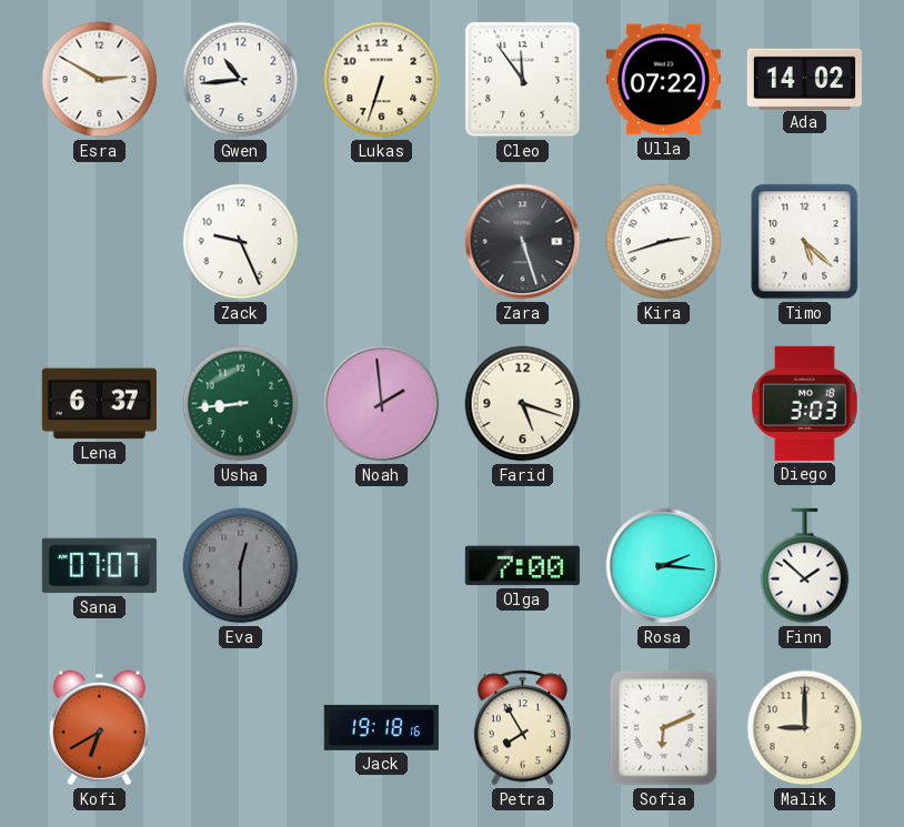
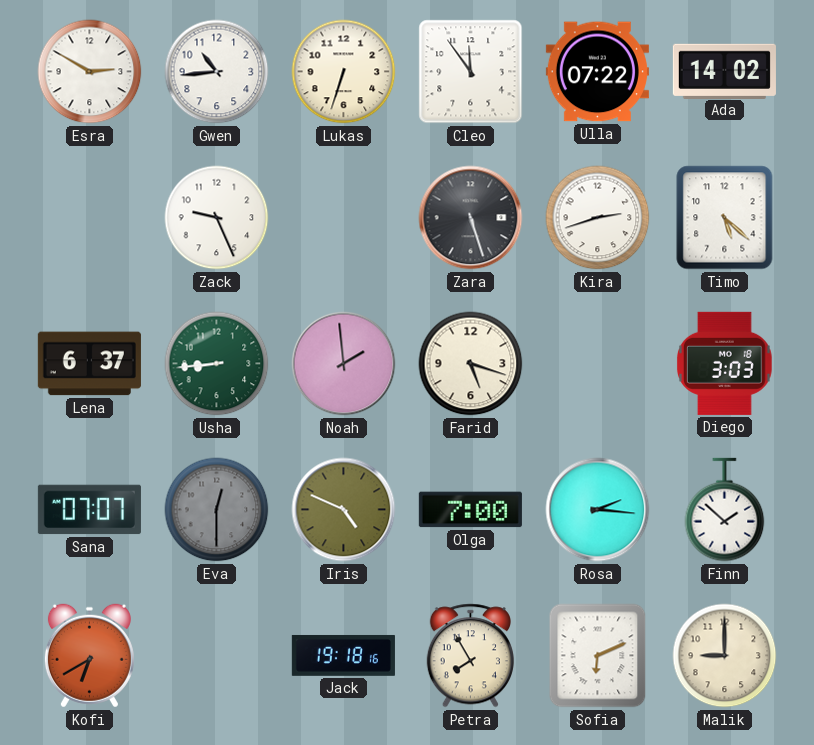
Iris: none -> 4:49 (344, 510)
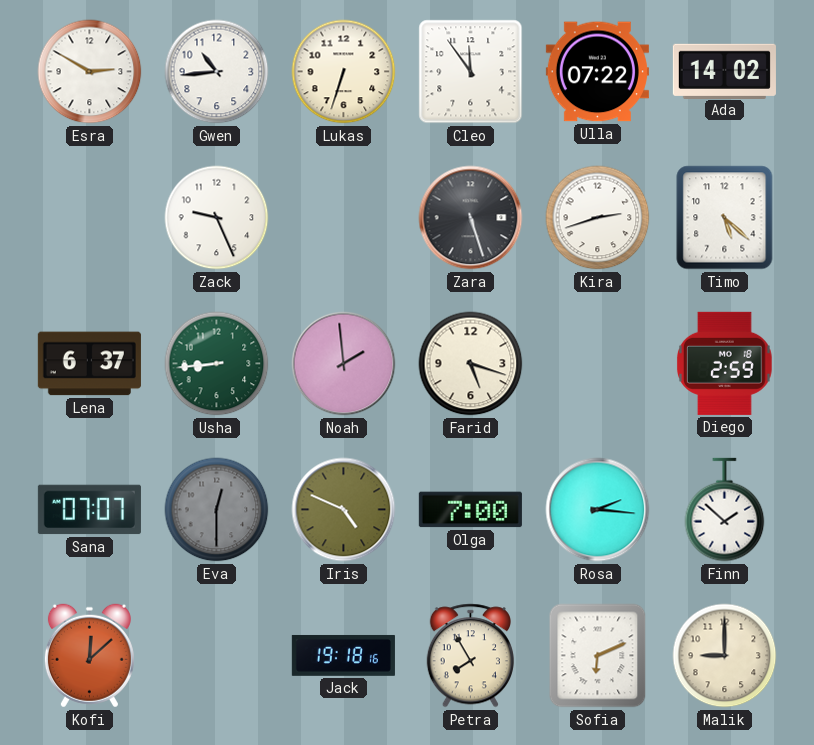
Diego: 3:03 -> 2:59 (724, 363)
Kofi: 6:40 -> 12:08 (89, 656)
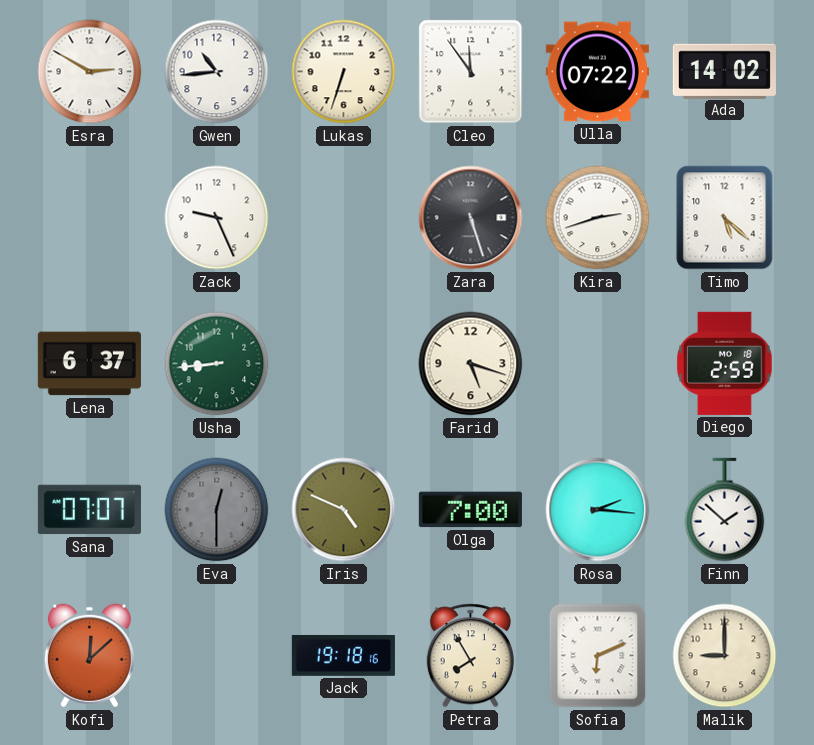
Noah: 1:59 -> none (344, 364)
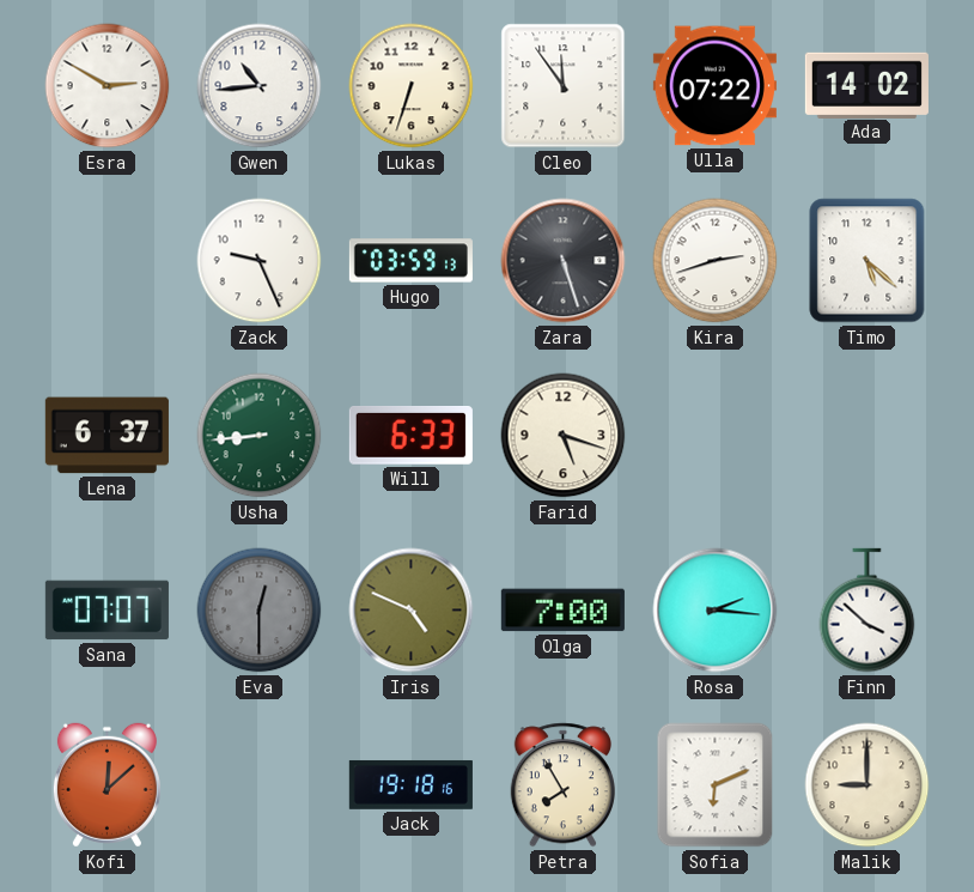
Hugo: none -> 03:59 (410, 261)
Will: none -> 6:33 (410, 436)
Diego: 2:59 -> none (724, 363)
Finn: 1:52 -> 3:52 (868, 611)
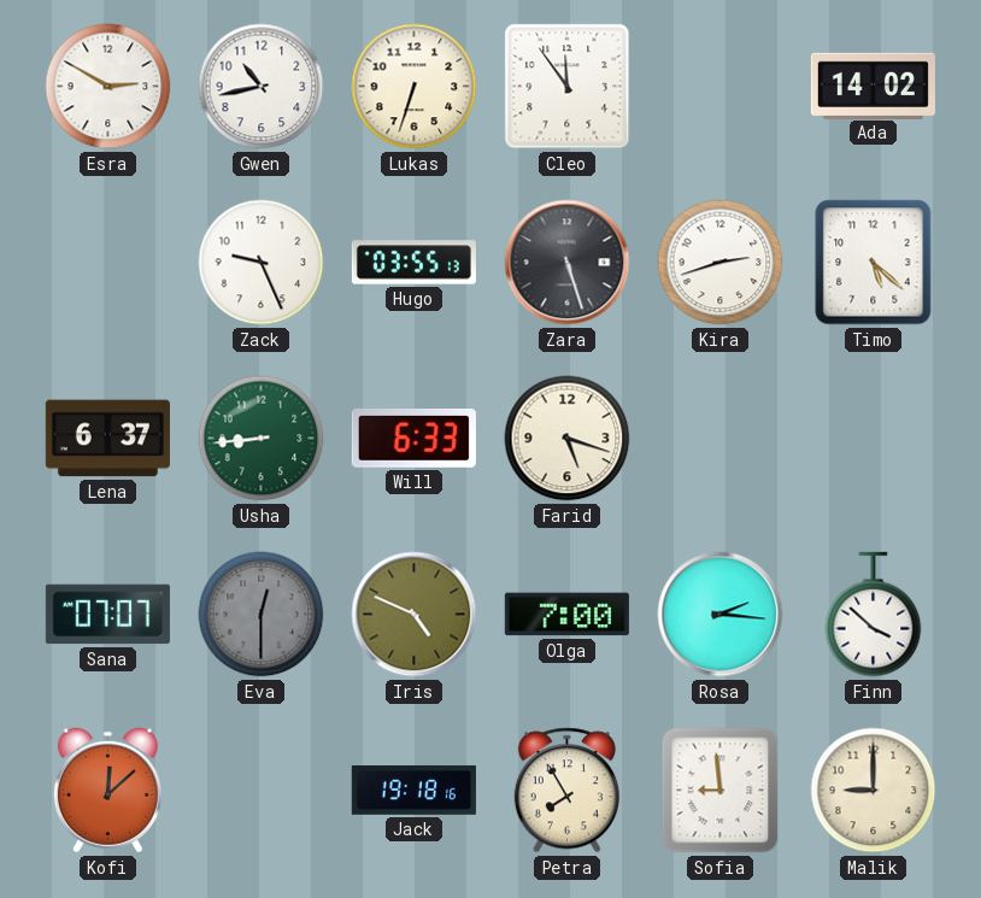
Gwen: 10:44 -> 10:43 (262, 87)
Ulla: 07:22 -> none (714, 86)
Hugo: 03:59 -> 03:55 (413, 263)
Sofia: 6:11 -> 8:59 (721, 791)
